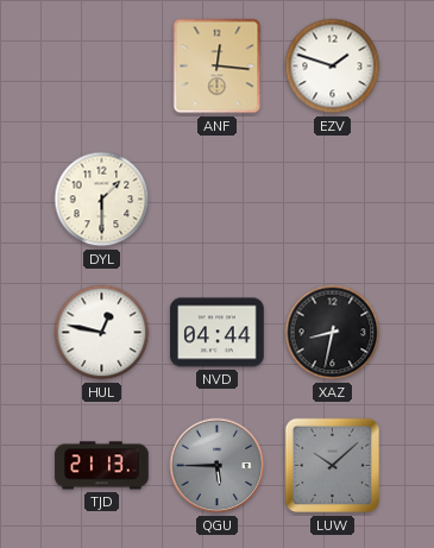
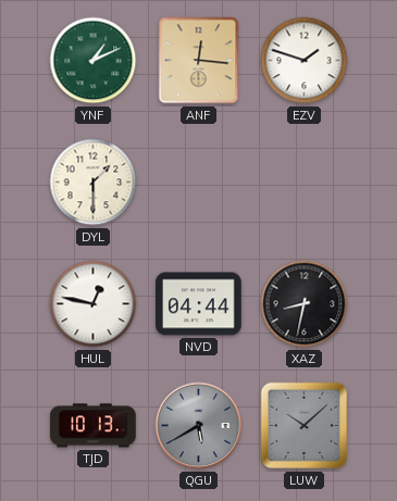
YNF: none -> 1:11 (94, 61)
TJD: 21:13 -> 10:13 (94, 426)
QGU: 5:45 -> 5:40 (199, 426)
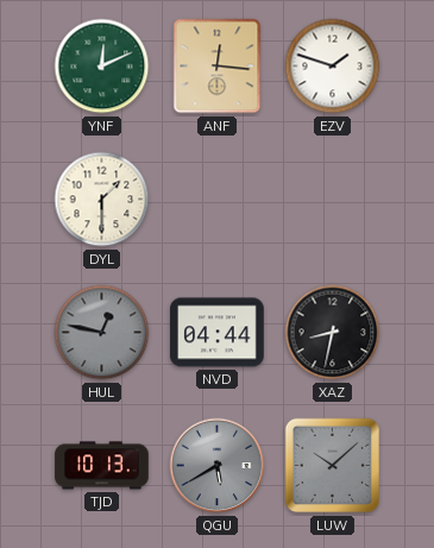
YNF: 1:11 -> 12:11 (102, 67)
HUL dial: white -> grey (102, 333)
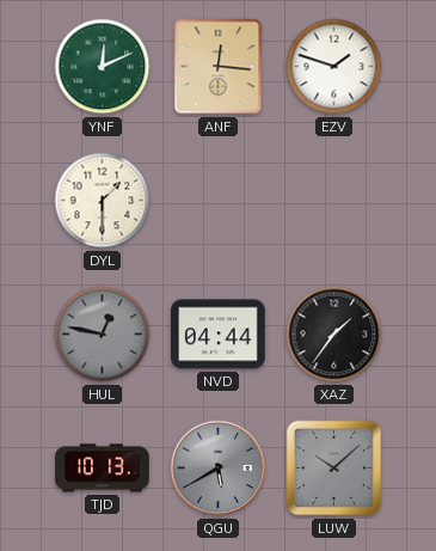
XAZ: 8:32 -> 1:36 (334, 335)
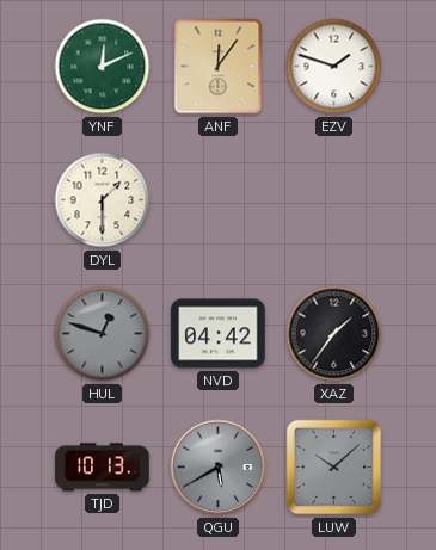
ANF: 12:16 -> 12:06 (219, 67)
HUL: 12:47 -> 12:48 (103, 334)
NVD: 04:44 -> 04:42 (219, 334)
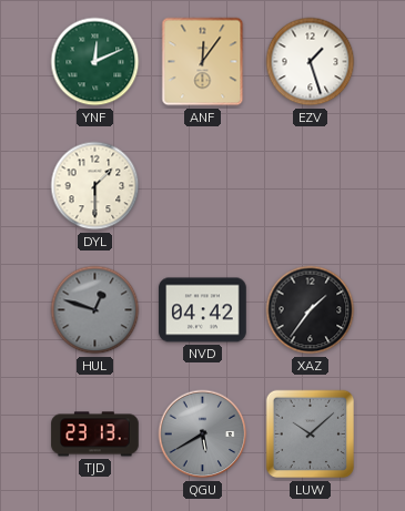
EZV: 1:48 -> 1:27 (311, 62)
TJD: 10:13 -> 23:13 (95, 435)
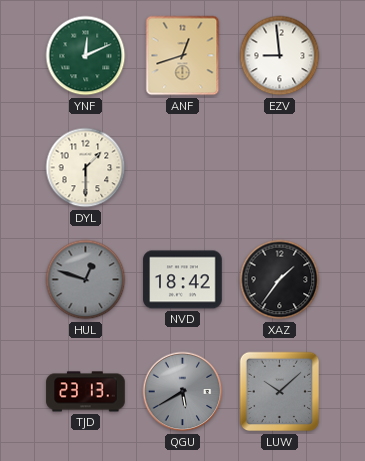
ANF: 12:06 -> 12:42 (183, 56)
EZV: 1:27 -> 8:59 (280, 56)
NVD: 04:42 -> 18:42 (183, 280)
